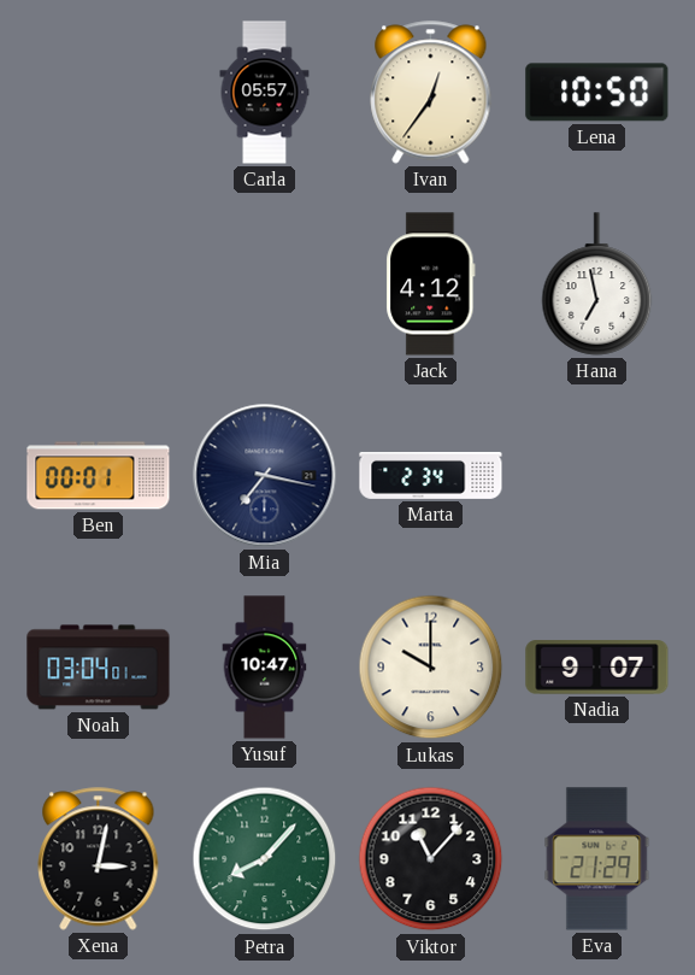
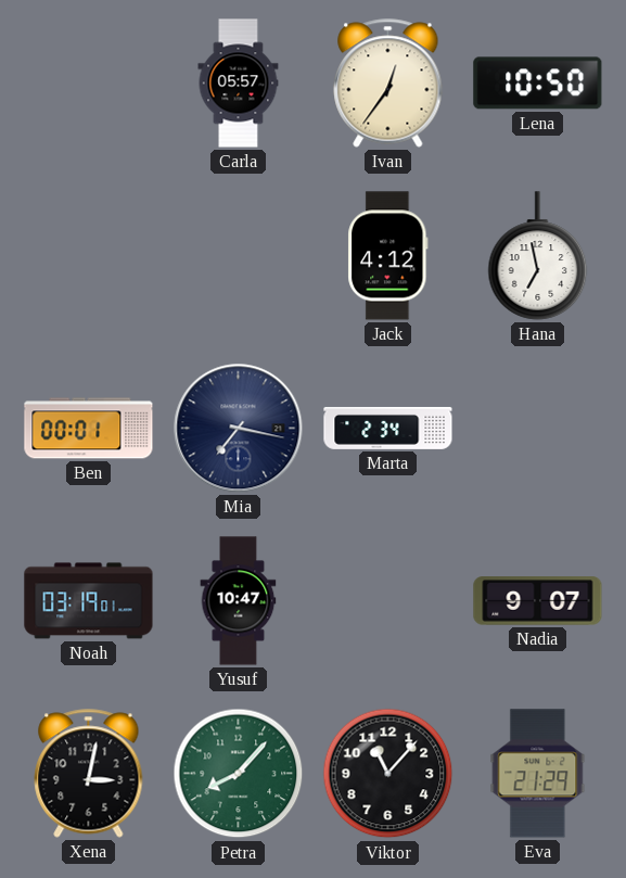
Noah: 03:04 -> 03:19 (89, 601)
Lukas: 10:00 -> none (431, 668)
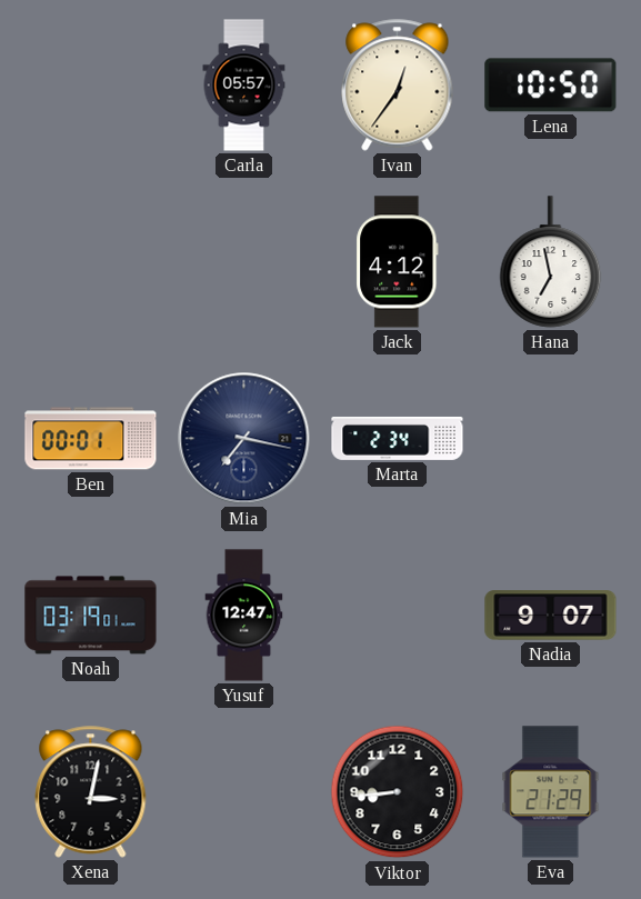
Yusuf: 10:47 -> 12:47 (244, 616)
Petra: 8:07 -> none (239, 774)
Viktor: 11:07 -> 8:44 (398, 792)
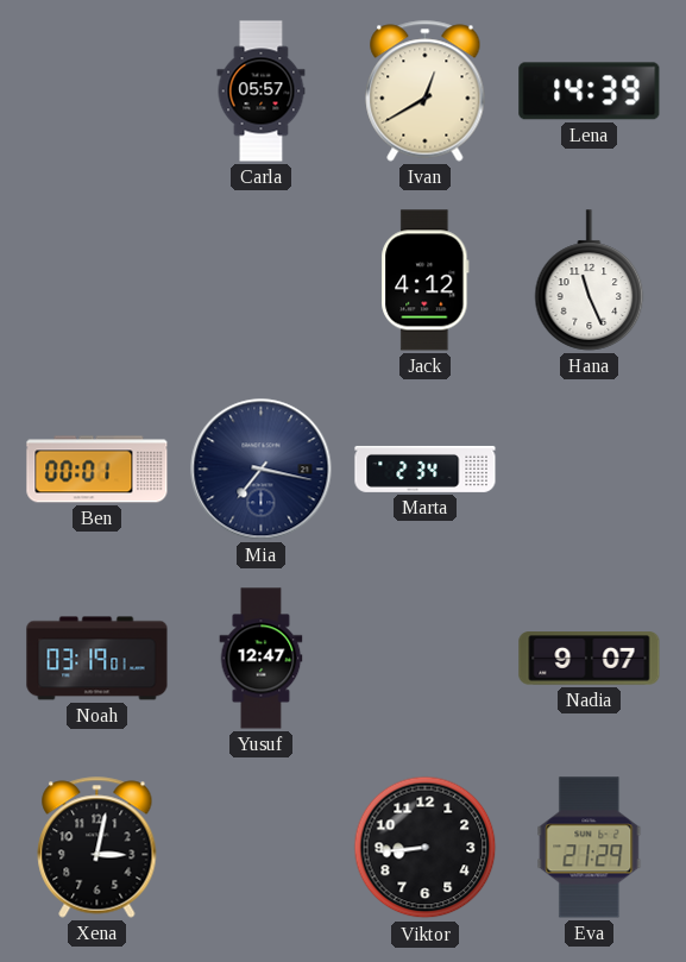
Ivan: 12:36 -> 12:40 (426, 92)
Lena: 10:50 -> 14:39 (590, 92)
Hana: 6:58 -> 11:26 (590, 281)
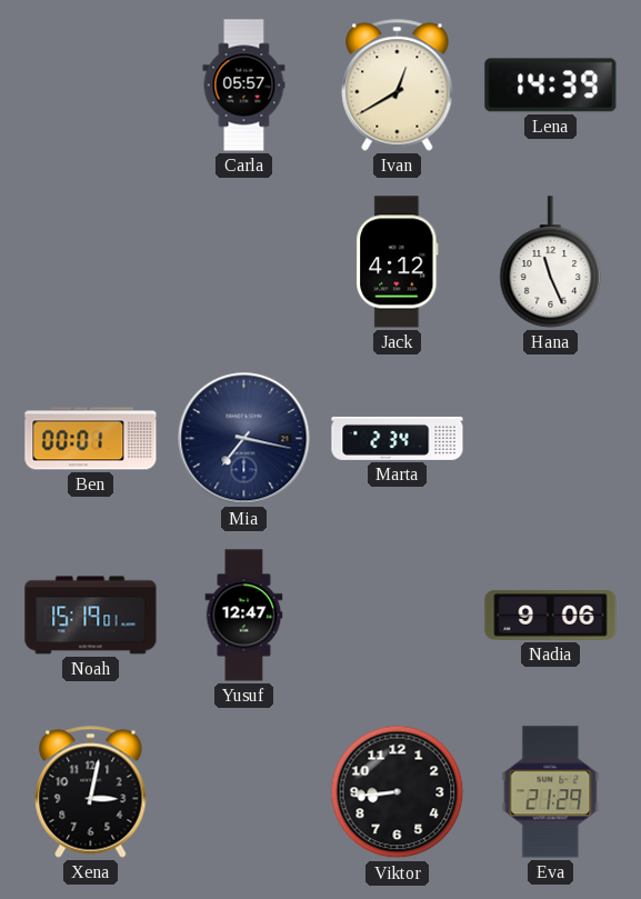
Noah: 03:19 -> 15:19 (91, 616)
Nadia: 9:07 -> 9:06 (551, 616)
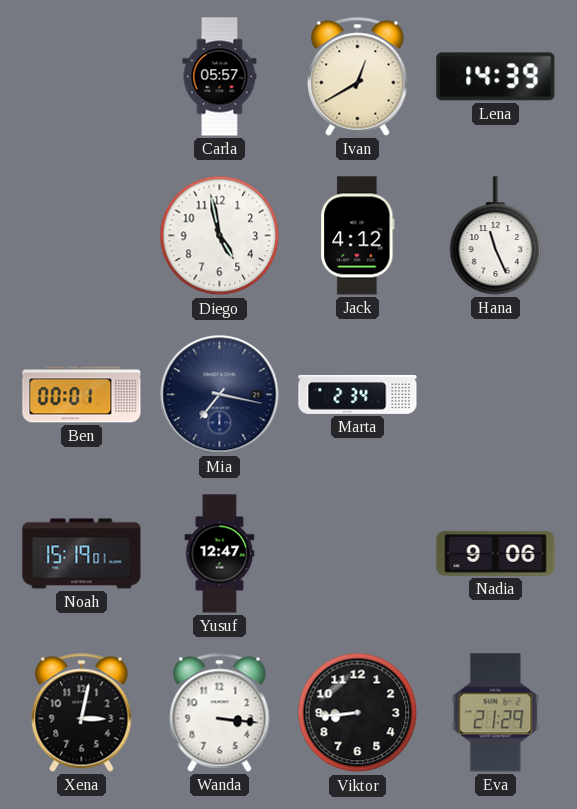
Diego: none -> 4:58 (220, 236)
Wanda: none -> 3:16 (220, 713)
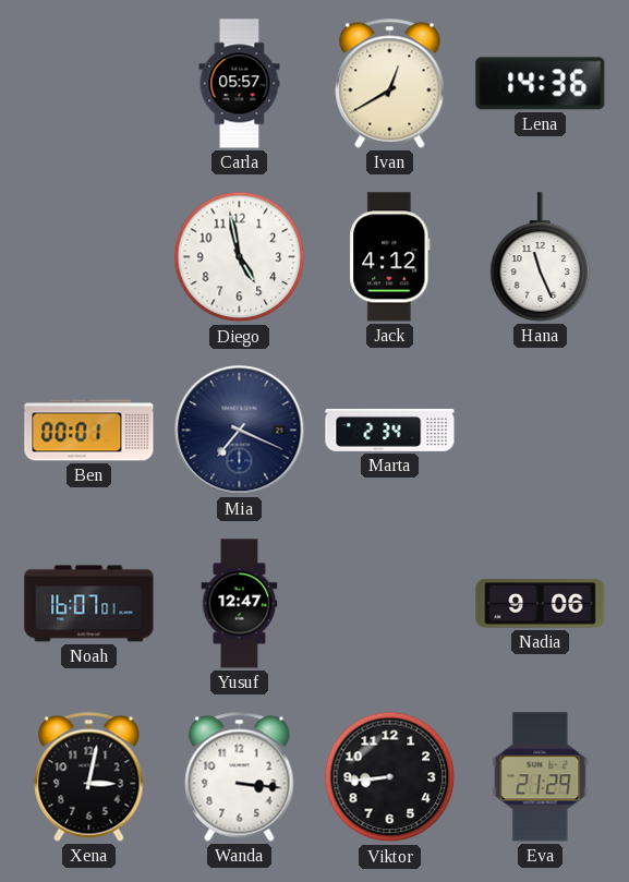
Lena: 14:39 -> 14:36 (541, 84)
Mia: 7:17 -> 7:19 (240, 431)
Noah: 15:19 -> 16:07 (89, 604)
